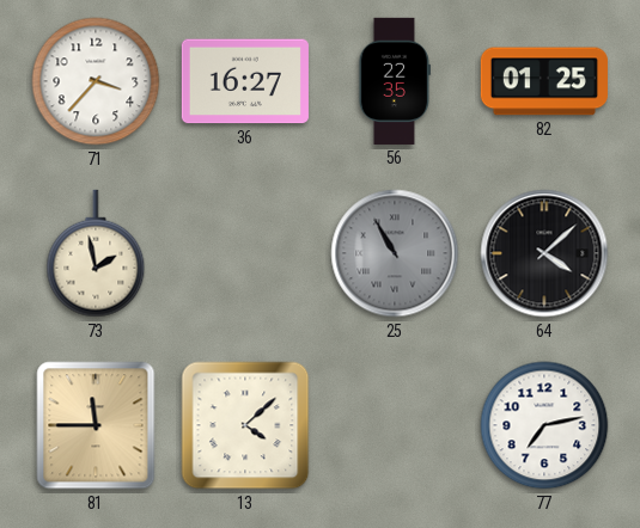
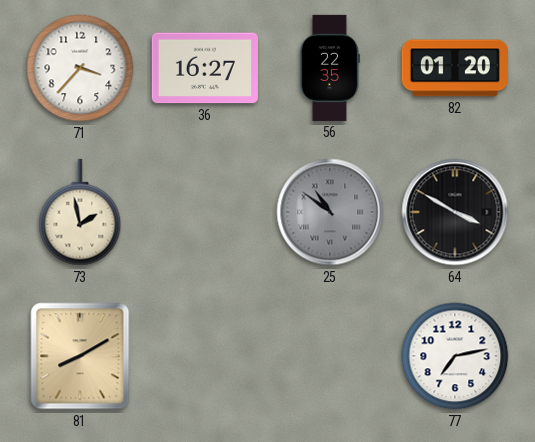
82: 01:25 -> 01:20 (455, 68)
25: 10:55 -> 10:51 (330, 212)
64: 4:08 -> 3:50 (455, 212)
81: 11:45 -> 8:10 (80, 356)
13: 4:08 -> none (245, 425)
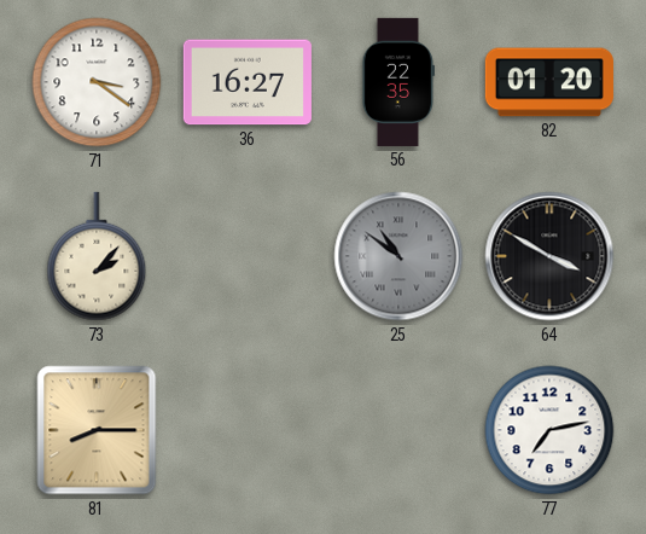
71: 3:37 -> 3:21 (97, 82)
73: 1:58 -> 2:07 (97, 256)
81: 8:10 -> 8:15 (97, 430)
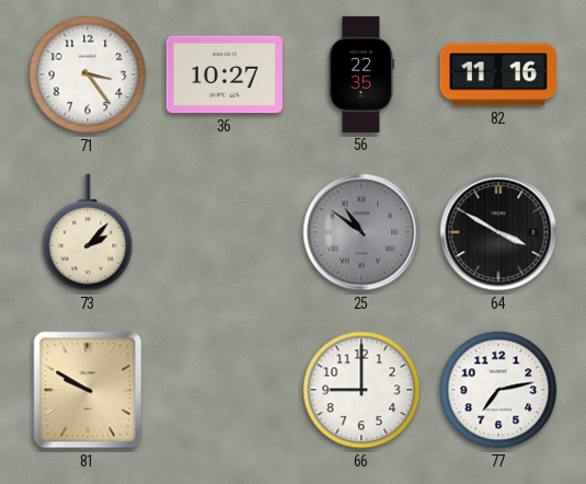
71: 3:21 -> 3:24 (88, 74)
36: 16:27 -> 10:27 (225, 74)
82: 01:20 -> 11:16 (498, 74)
81: 8:15 -> 9:50 (88, 390)
66: none -> 9:00 (361, 390)
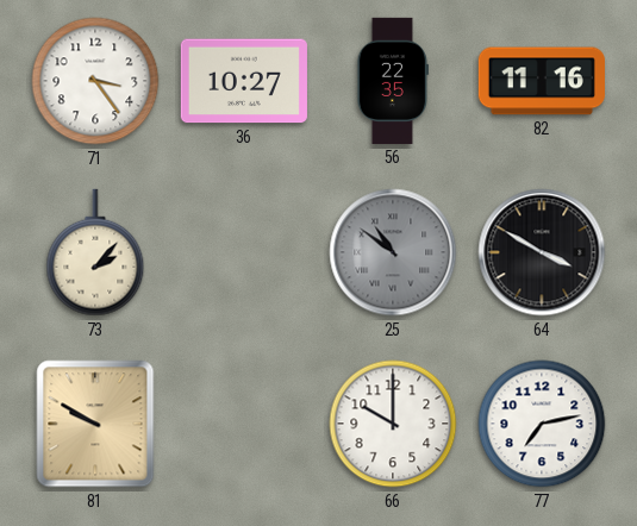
66: 9:00 -> 10:00 (393, 424)
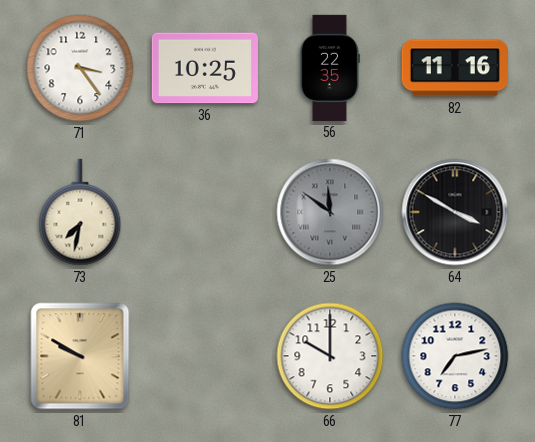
36: 10:27 -> 10:25 (205, 68)
73: 2:07 -> 7:32 (80, 212)
25: 10:51 -> 11:51 (330, 212)
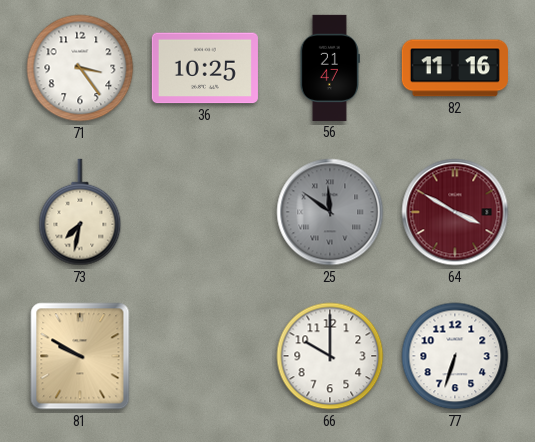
56: 22:35 -> 21:47 (329, 68)
64 dial: black -> burgundy (455, 212)
77: 7:13 -> 6:33 (455, 356)
